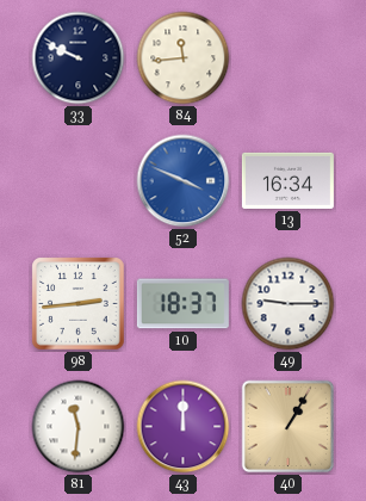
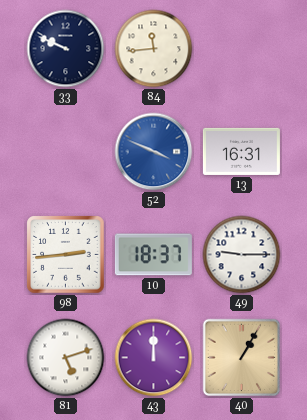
13: 16:34 -> 16:31 (241, 151)
81: 11:31 -> 5:12 (66, 358)
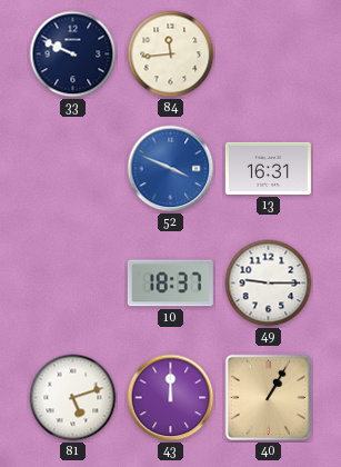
98: 2:44 -> none (66, 255)
